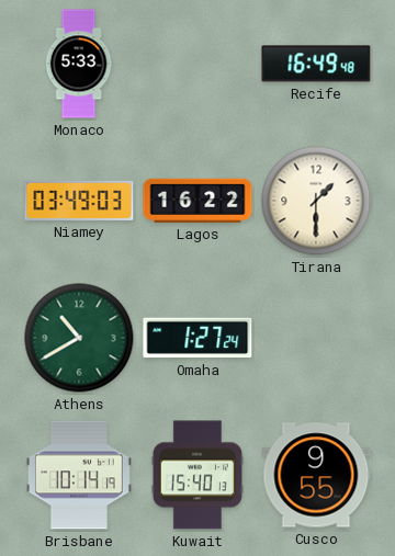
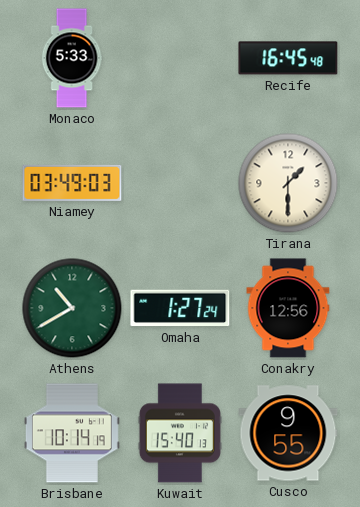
Recife: 16:49 -> 16:45 (288, 58)
Lagos: 16:22 -> none (198, 201)
Conakry: none -> 12:56 (288, 308)
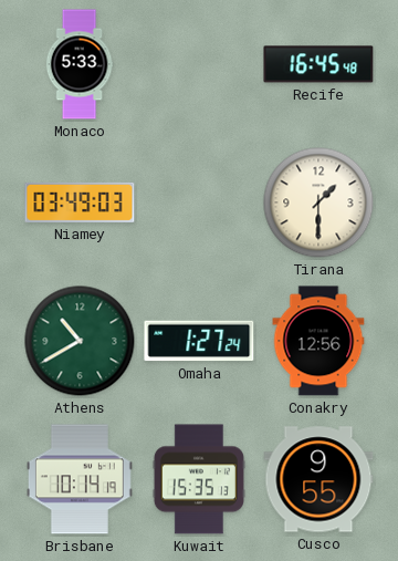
Kuwait: 15:40 -> 15:35 (199, 479)
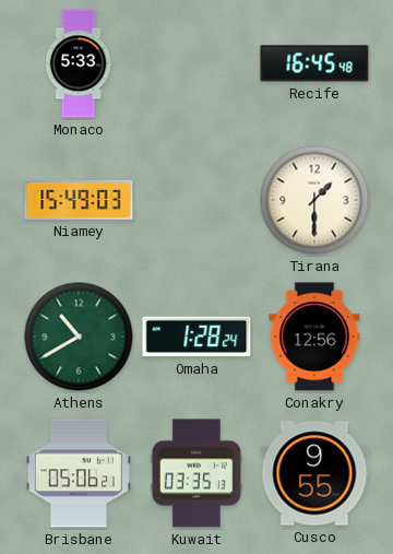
Niamey: 03:49 -> 15:49 (79, 200)
Omaha: 1:27 -> 1:28 (196, 337)
Brisbane: 10:14 -> 05:06 (79, 473)
Kuwait: 15:35 -> 03:35 (196, 473)
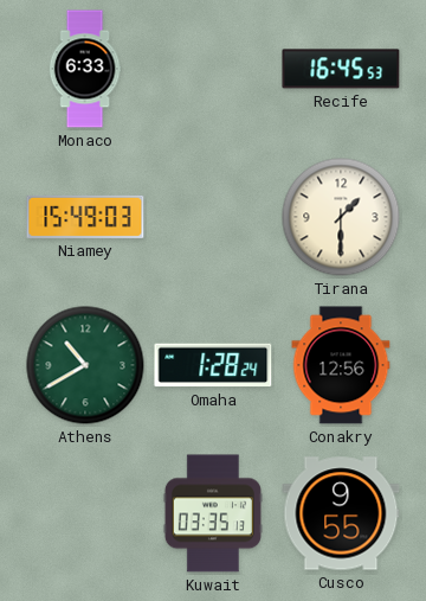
Monaco: 5:33 -> 6:33 (85, 69)
Recife: 16:45:48 -> 16:45:53 (341, 69)
Brisbane: 05:06 -> none (79, 473)
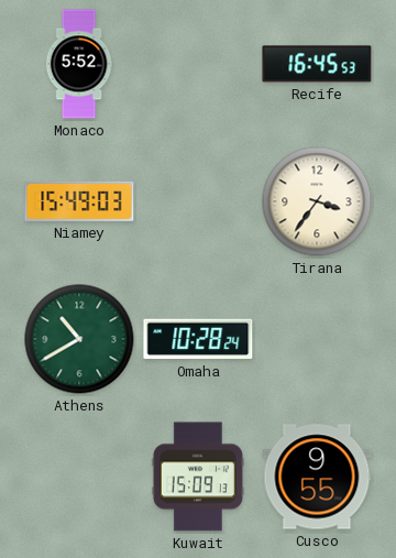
Monaco: 6:33 -> 5:52 (79, 64)
Tirana: 1:30 -> 3:36 (317, 201)
Omaha: 1:28 -> 10:28 (198, 339)
Conakry: 12:56 -> none (341, 365)
Kuwait: 03:35 -> 15:09 (198, 477)
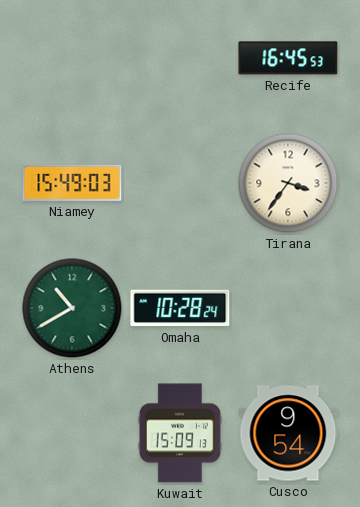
Monaco: 5:52 -> none (79, 64)
Cusco: 9:55 -> 9:54 (288, 433)
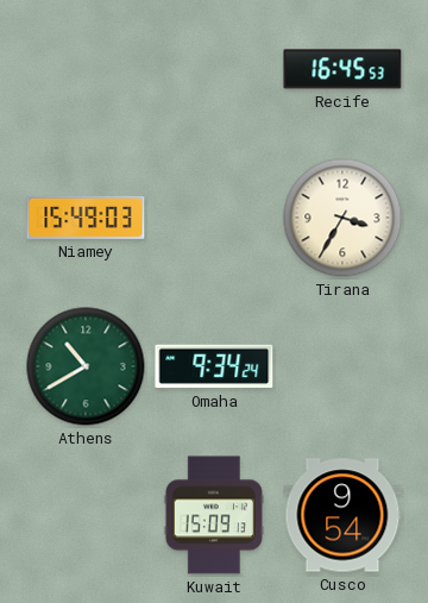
Tirana: 3:36 -> 3:35 (342, 218)
Omaha: 10:28 -> 9:34 (214, 366)
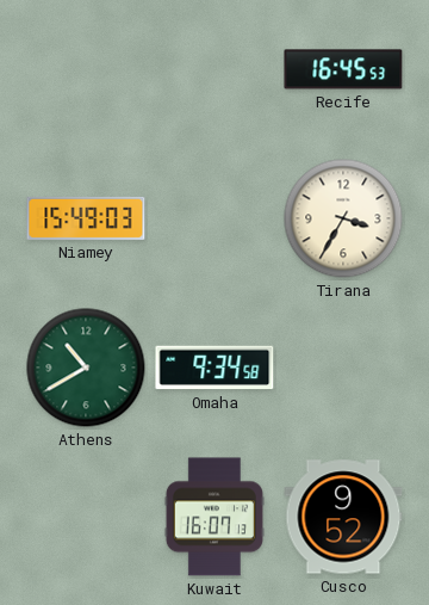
Omaha: 9:34:24 -> 9:34:58 (214, 368)
Kuwait: 15:09 -> 16:07 (214, 517)
Cusco: 9:54 -> 9:52 (343, 517)
